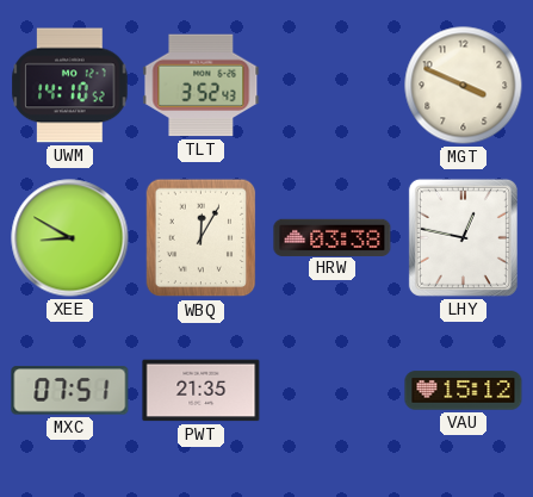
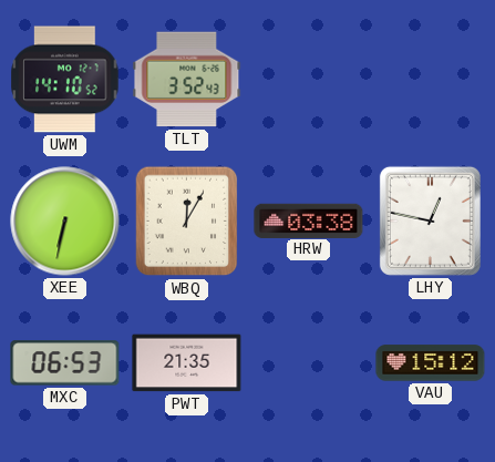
MGT: 3:49 -> none (464, 86)
XEE: 8:50 -> 6:32 (65, 222)
MXC: 07:51 -> 06:53 (65, 363)
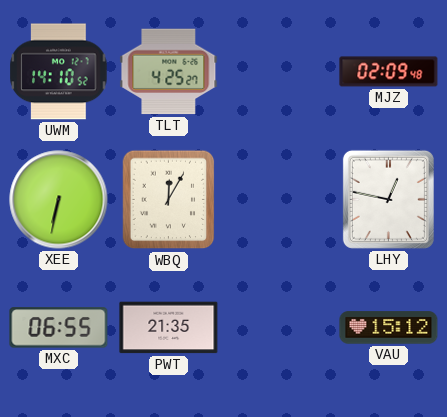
TLT: 3:52 -> 4:25 (169, 72)
MJZ: none -> 02:09 (389, 72)
HRW: 03:38 -> none (309, 220)
MXC: 06:53 -> 06:55 (59, 328)
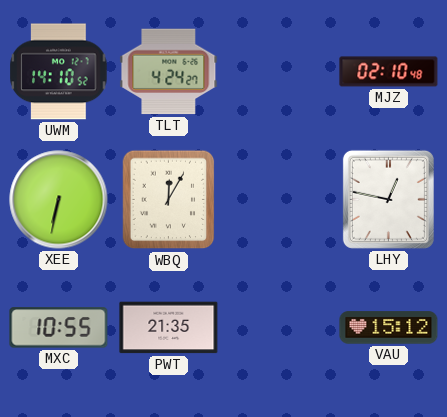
TLT: 4:25 -> 4:24 (169, 72)
MJZ: 02:09 -> 02:10 (389, 72)
MXC: 06:55 -> 10:55 (59, 328)
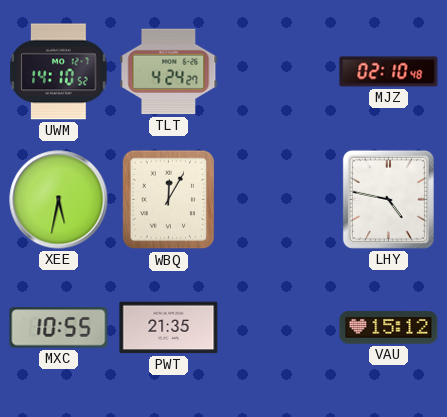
XEE: 6:32 -> 5:32 (59, 200)
LHY: 12:47 -> 4:47 (388, 199)
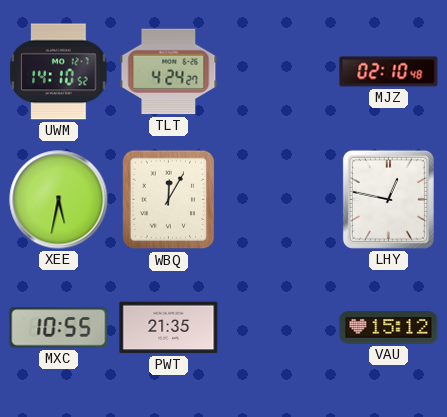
LHY: 4:47 -> 12:47 (388, 199)
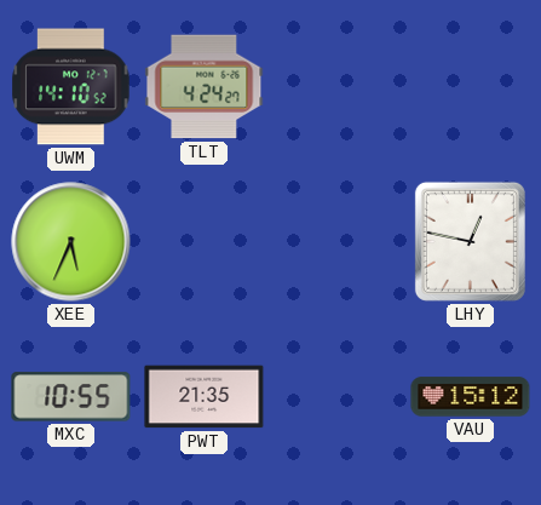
MJZ: 02:10 -> none (389, 72)
XEE: 5:32 -> 5:34 (71, 242)
WBQ: 12:05 -> none (169, 200)
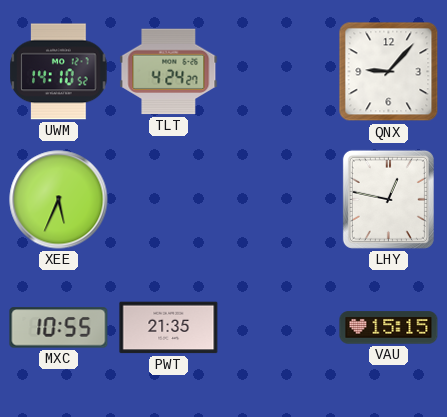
QNX: none -> 9:07 (389, 72)
VAU: 15:12 -> 15:15 (389, 328)
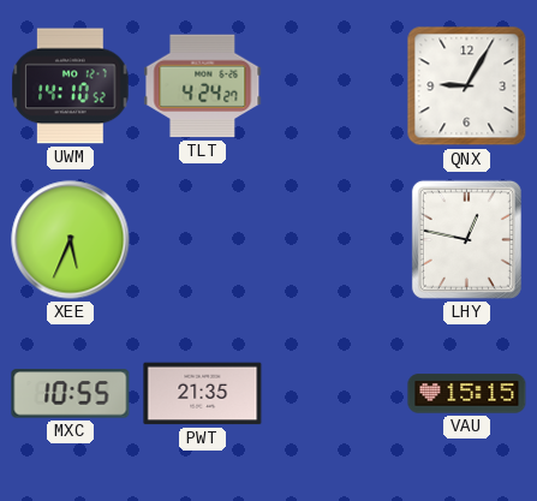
QNX: 9:07 -> 9:05 (467, 87)
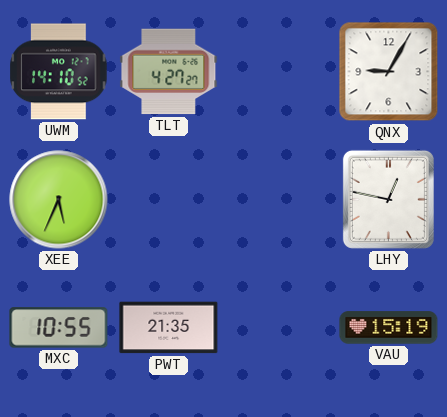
TLT: 4:24 -> 4:27 (169, 72)
VAU: 15:15 -> 15:19 (389, 328)
